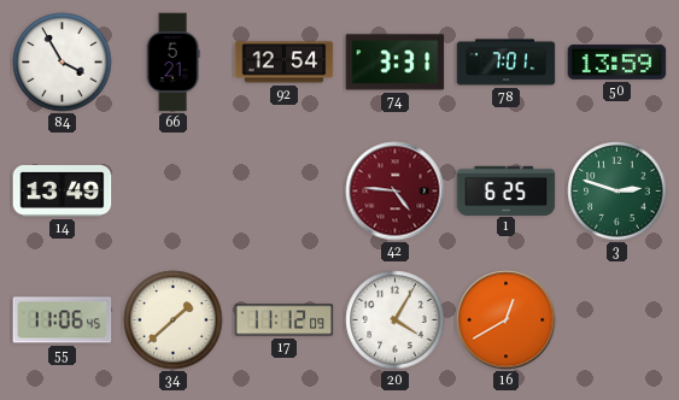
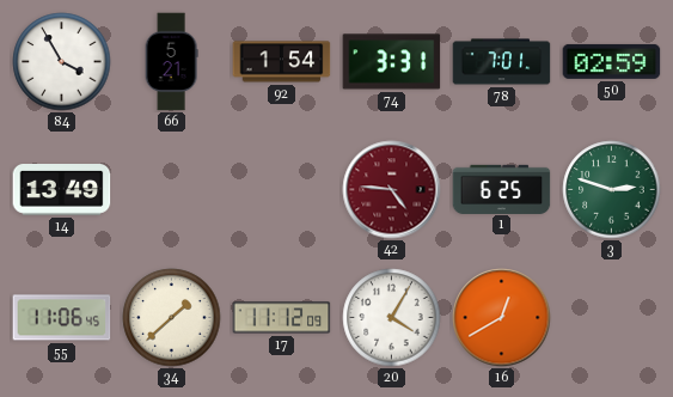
92: 12:54 -> 1:54 (282, 62)
50: 13:59 -> 02:59 (612, 61)
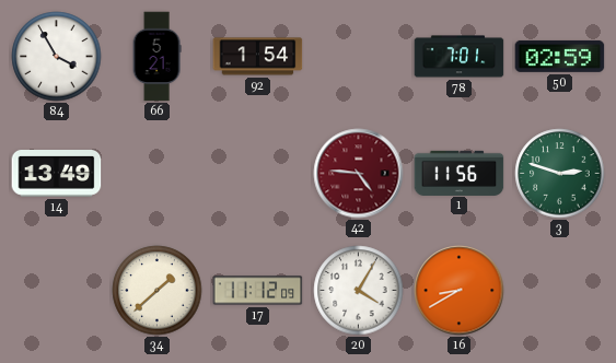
74: 3:31 -> none (392, 62)
1: 6:25 -> 11:56 (460, 173)
55: 11:06 -> none (62, 318)
16: 12:40 -> 8:40 (460, 291)
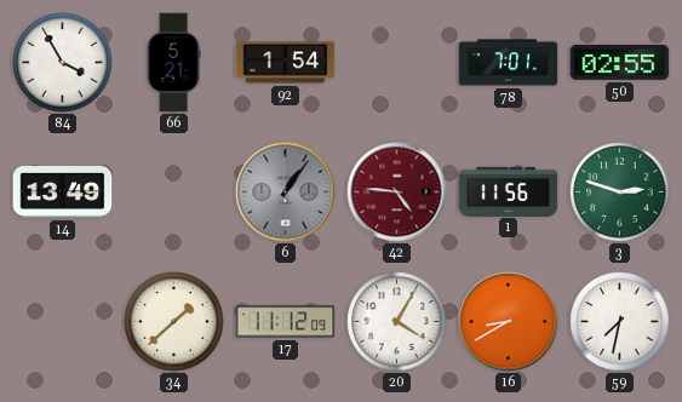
50: 02:59 -> 02:55 (620, 62)
6: none -> 1:06 (286, 193)
59: none -> 7:32 (620, 322)
